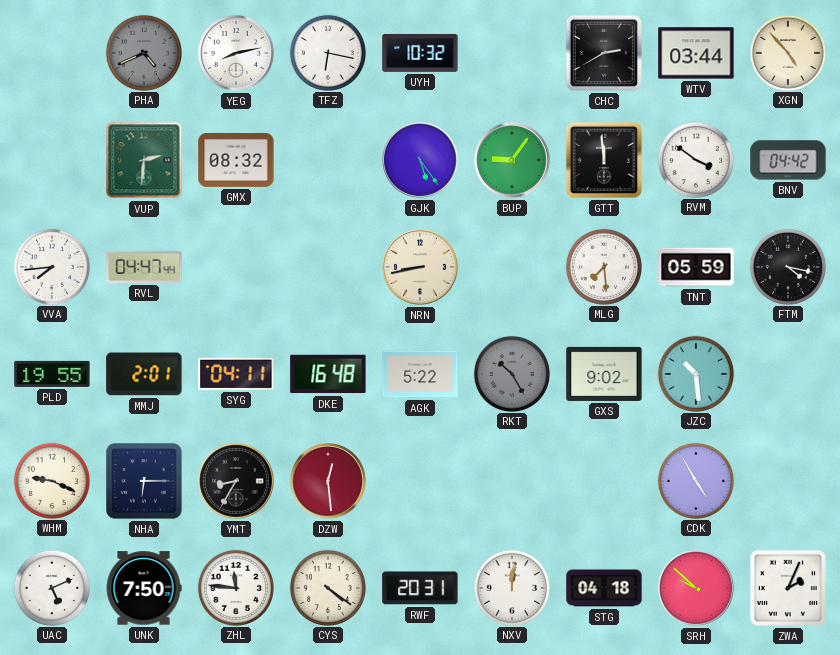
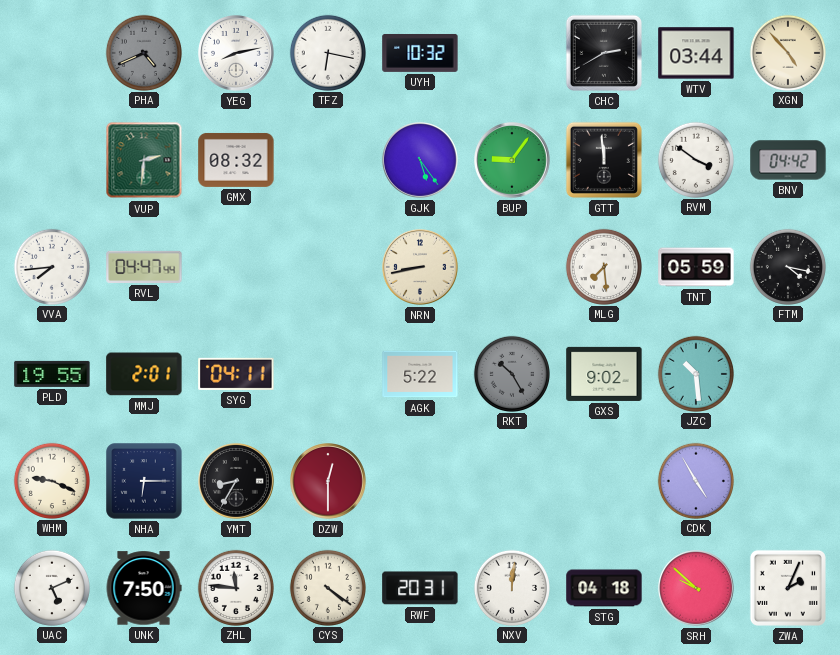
DKE: 16:48 -> none (328, 374)
DZW: 12:29 -> 12:30 (329, 482)
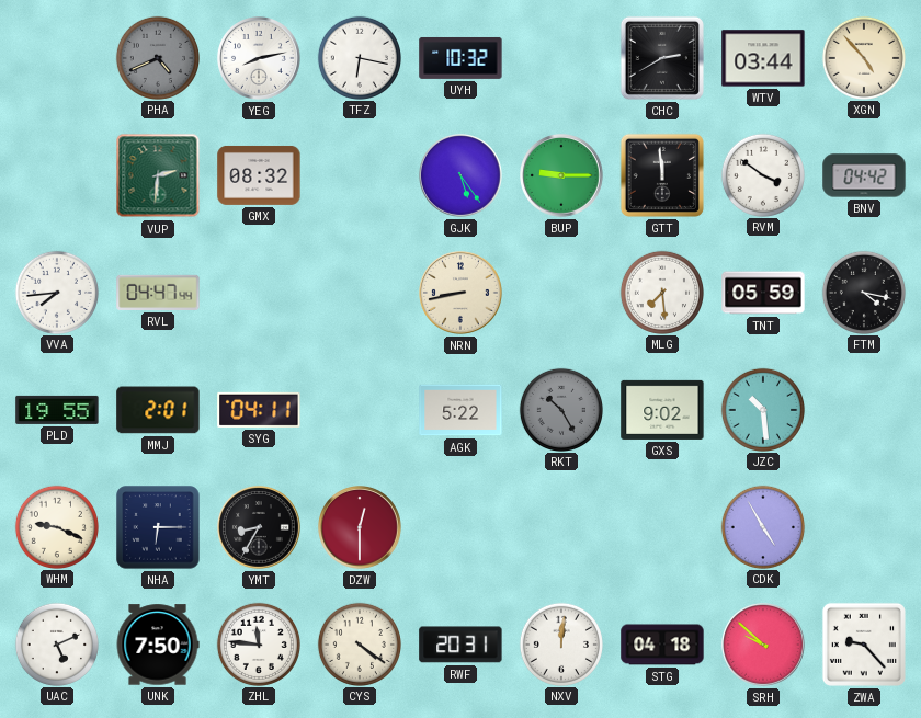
BUP: 9:06 -> 9:15 (562, 176)
ZWA: 2:04 -> 9:23 (864, 645)
